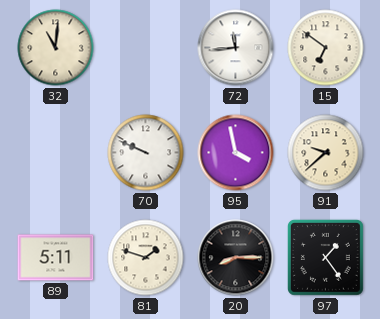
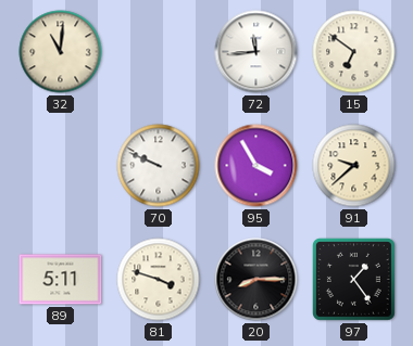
95: 3:58 -> 3:55 (256, 166)
81: 1:48 -> 3:48 (159, 280)
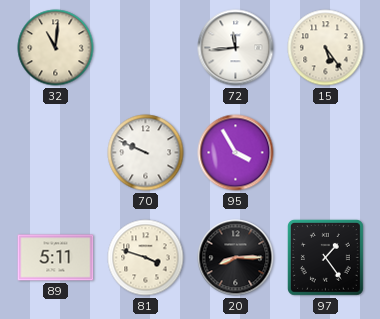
15: 6:51 -> 5:24 (326, 48)
91: 9:38 -> none (354, 166)
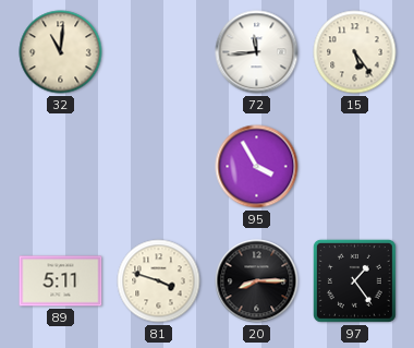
70: 9:49 -> none (146, 153)
